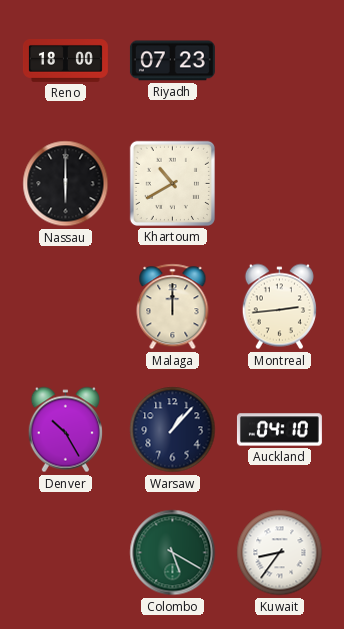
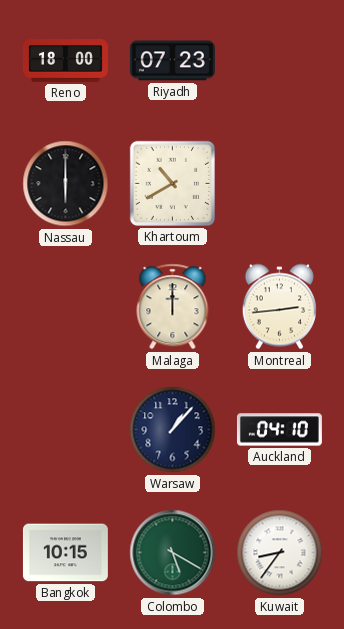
Denver: 10:25 -> none (65, 430)
Bangkok: none -> 10:15 (65, 553)
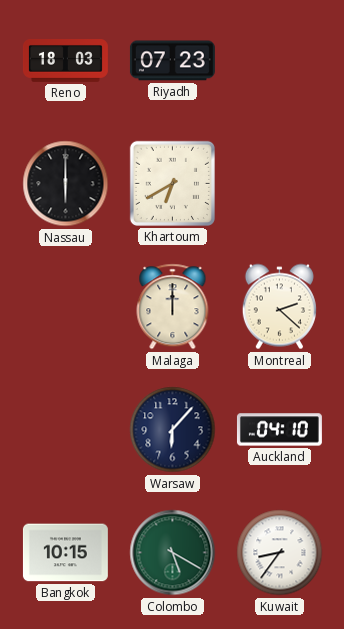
Reno: 18:00 -> 18:03 (65, 61)
Khartoum: 10:40 -> 6:40 (172, 183)
Montreal: 2:44 -> 2:22 (279, 307)
Warsaw: 1:07 -> 6:07 (173, 430)
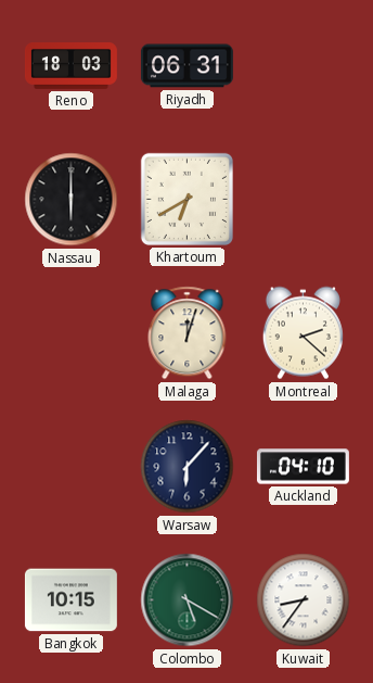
Riyadh: 07:23 -> 06:31 (186, 66)
Malaga: 12:00 -> 12:03 (188, 333)
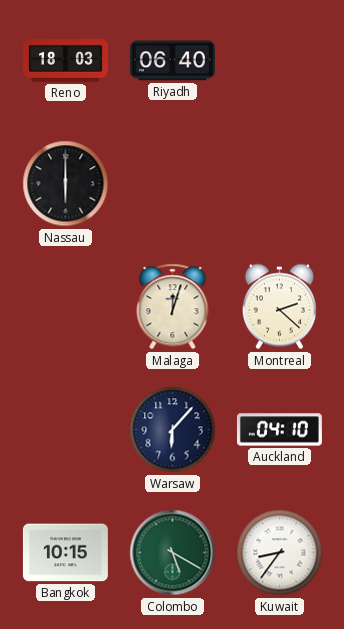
Riyadh: 06:31 -> 06:40 (172, 61)
Khartoum: 6:40 -> none (186, 199)
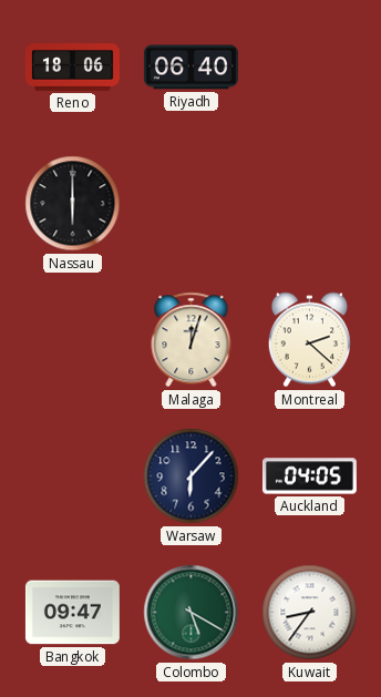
Reno: 18:03 -> 18:06 (72, 68)
Auckland: 04:10 -> 04:05 (309, 476)
Bangkok: 10:15 -> 09:47 (72, 613)
